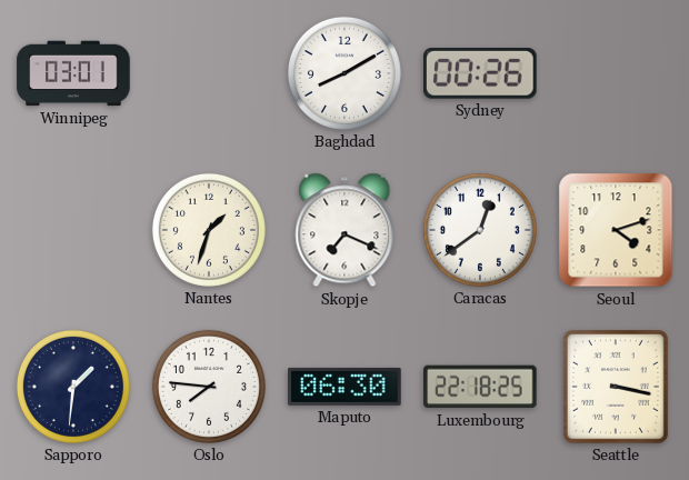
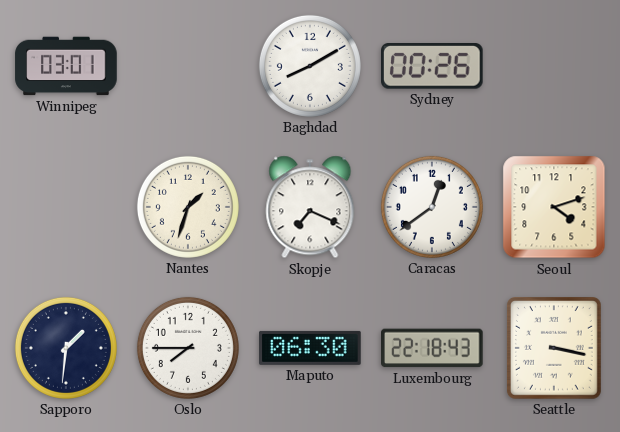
Oslo: 7:46 -> 7:45 (188, 348)
Luxembourg: 22:18:25 -> 22:18:43 (432, 348)
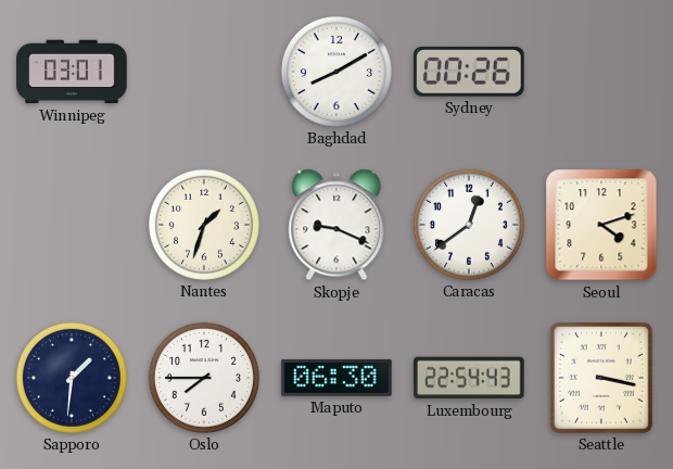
Skopje: 7:19 -> 9:19 (336, 225)
Luxembourg: 22:18 -> 22:54 (469, 378)
